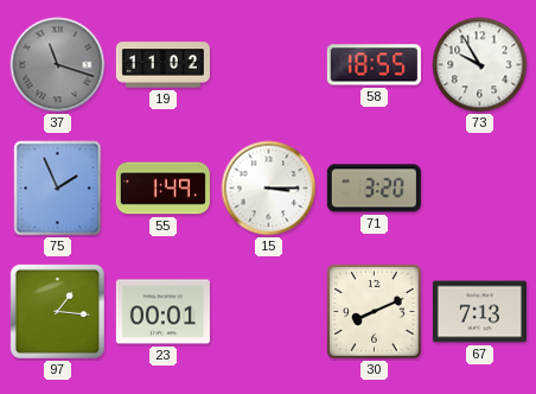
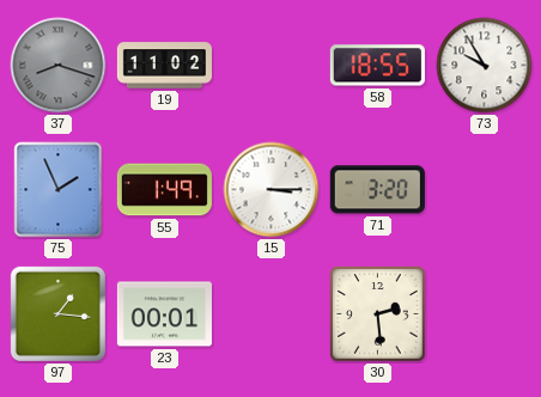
37: 11:18 -> 8:18 (59, 66)
30: 8:11 -> 2:29 (378, 314)
67: 7:13 -> none (479, 312)
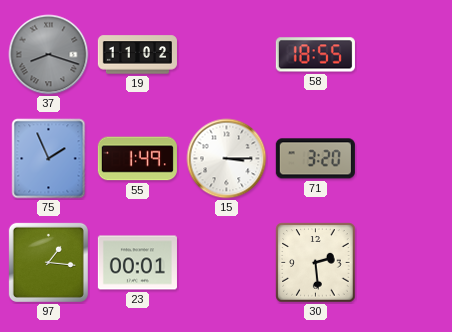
73: 9:55 -> none (485, 66)
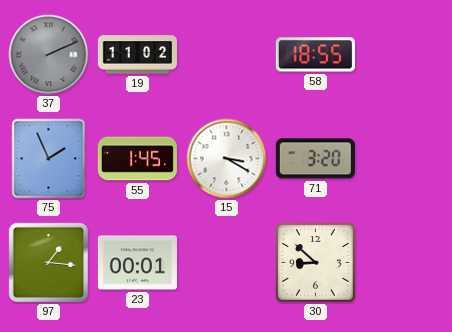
37: 8:18 -> 2:11 (49, 55)
55: 1:49 -> 1:45 (137, 159)
15: 3:15 -> 3:20 (227, 159)
30: 2:29 -> 8:52 (316, 263)
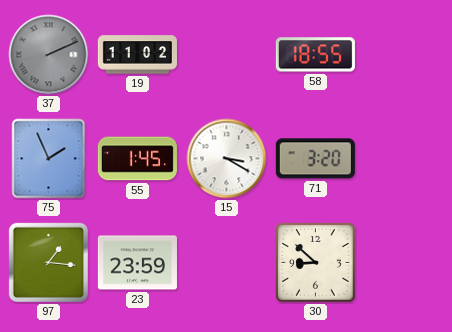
23: 00:01 -> 23:59 (137, 263)
